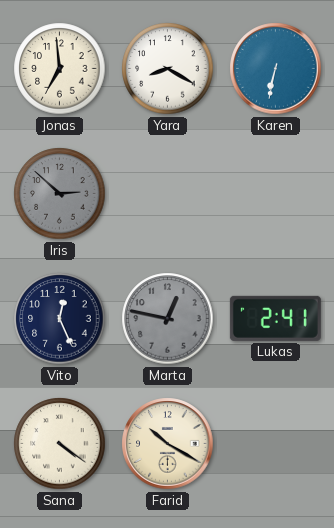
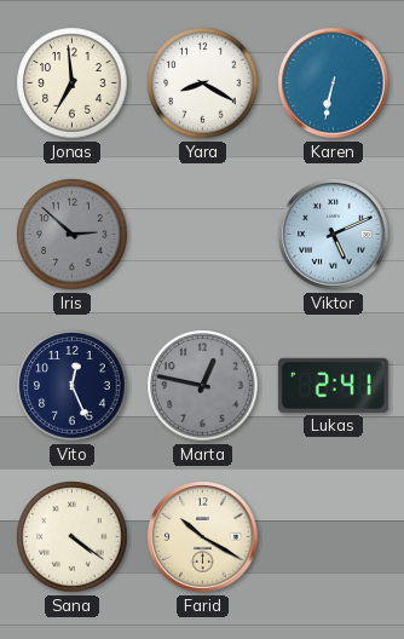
Viktor: none -> 5:11 (334, 235)
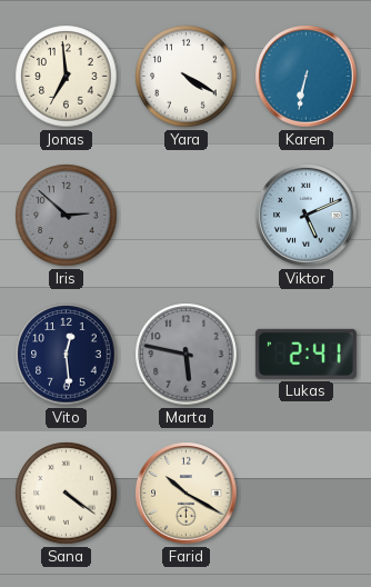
Yara: 8:20 -> 4:20 (187, 77)
Vito: 12:26 -> 12:29 (67, 355)
Marta: 12:47 -> 5:47 (187, 355)
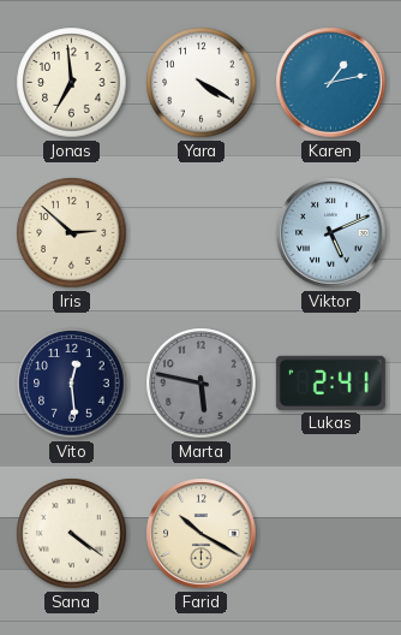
Karen: 6:32 -> 1:13 (331, 83)
Iris dial: grey -> cream (72, 233)
